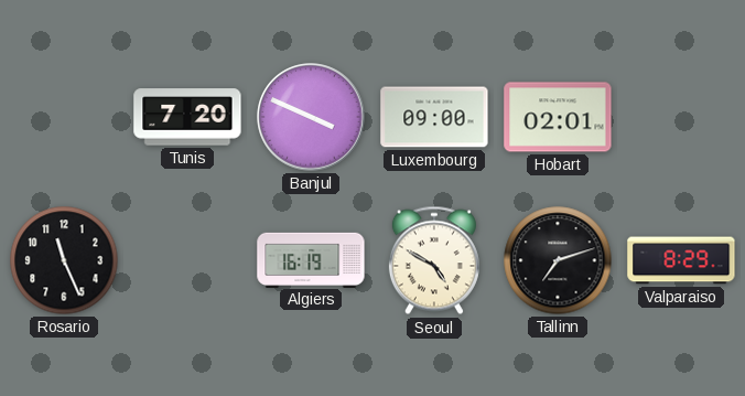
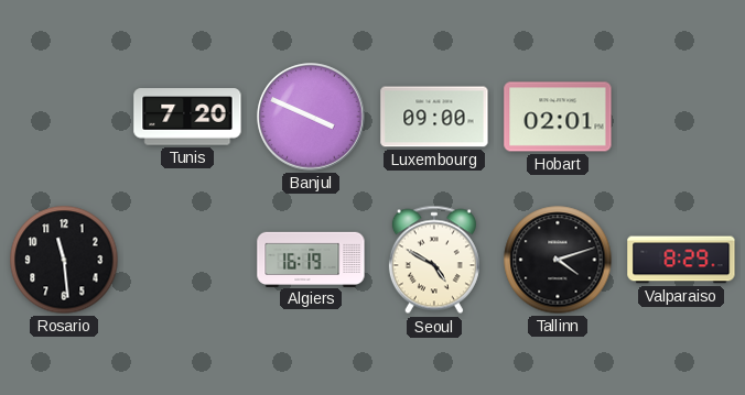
Rosario: 11:26 -> 11:29 (64, 260)
Tallinn: 7:12 -> 4:12 (558, 260)
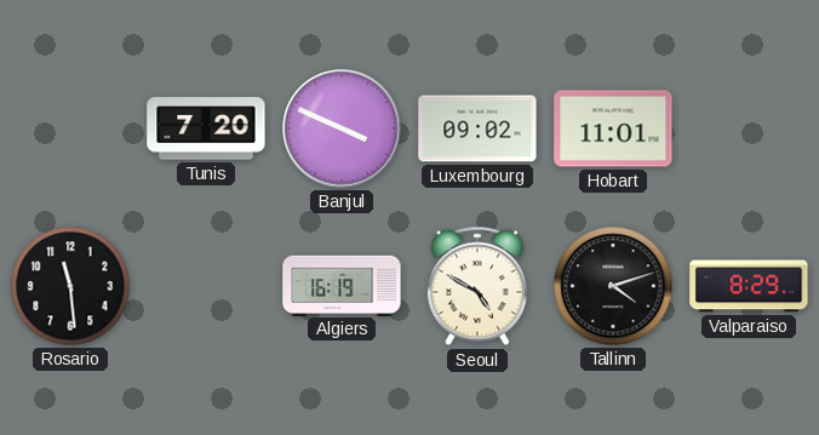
Luxembourg: 09:00 -> 09:02 (477, 128)
Hobart: 02:01 -> 11:01 (613, 128)
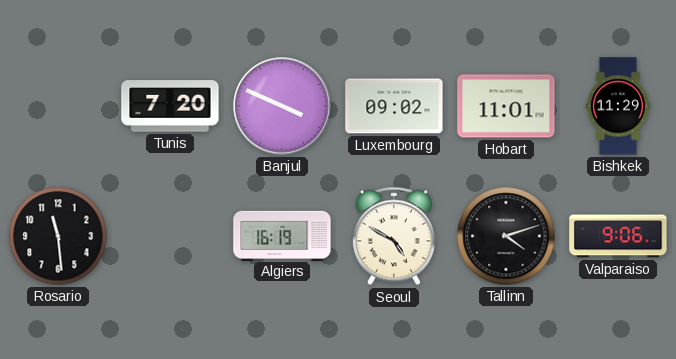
Bishkek: none -> 11:29 (617, 106)
Valparaiso: 8:29 -> 9:06 (618, 236)
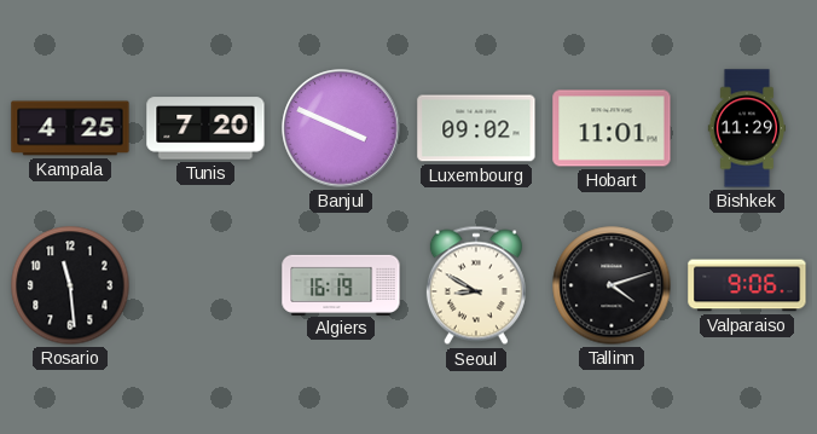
Kampala: none -> 4:25 (70, 128)
Seoul: 4:50 -> 8:50 (476, 285)
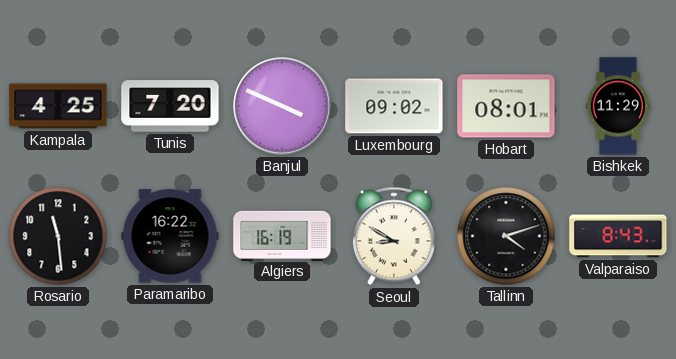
Hobart: 11:01 -> 08:01 (506, 106)
Paramaribo: none -> 16:22 (170, 236)
Valparaiso: 9:06 -> 8:43 (618, 236)
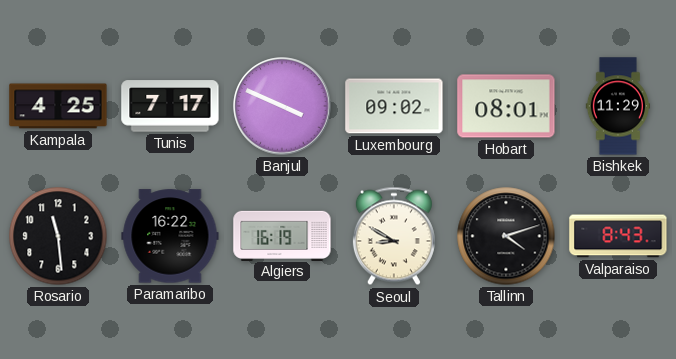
Tunis: 7:20 -> 7:17 (170, 106)
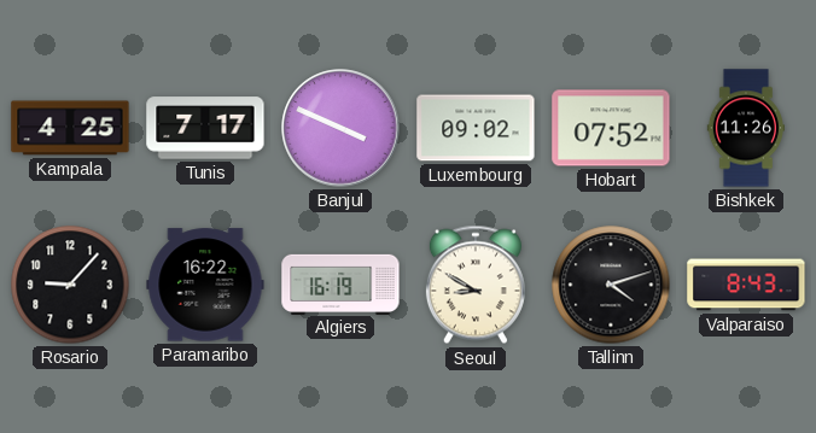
Hobart: 08:01 -> 07:52 (611, 128)
Bishkek: 11:29 -> 11:26 (745, 128)
Rosario: 11:29 -> 9:07 (70, 285)
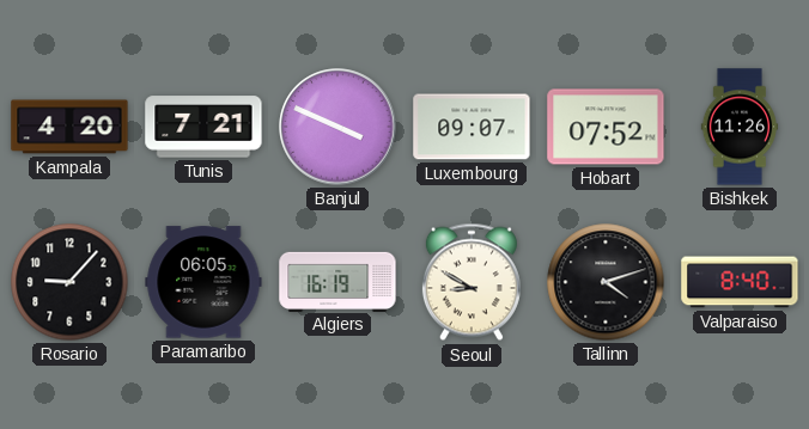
Kampala: 4:25 -> 4:20 (69, 127)
Tunis: 7:17 -> 7:21 (203, 127)
Luxembourg: 09:02 -> 09:07 (472, 127)
Paramaribo: 16:22 -> 06:05 (203, 282)
Valparaiso: 8:43 -> 8:40 (740, 282)
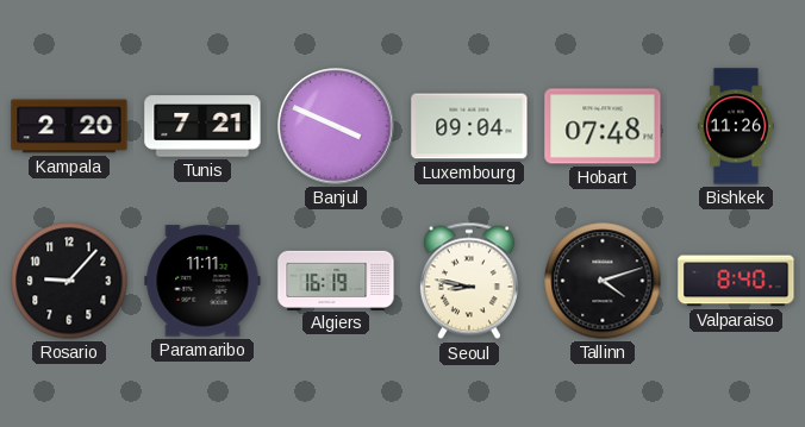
Kampala: 4:20 -> 2:20 (69, 126)
Luxembourg: 09:07 -> 09:04 (469, 126)
Hobart: 07:52 -> 07:48 (603, 126)
Paramaribo: 06:05 -> 11:11 (202, 281)
Seoul: 8:50 -> 8:47 (469, 281)
